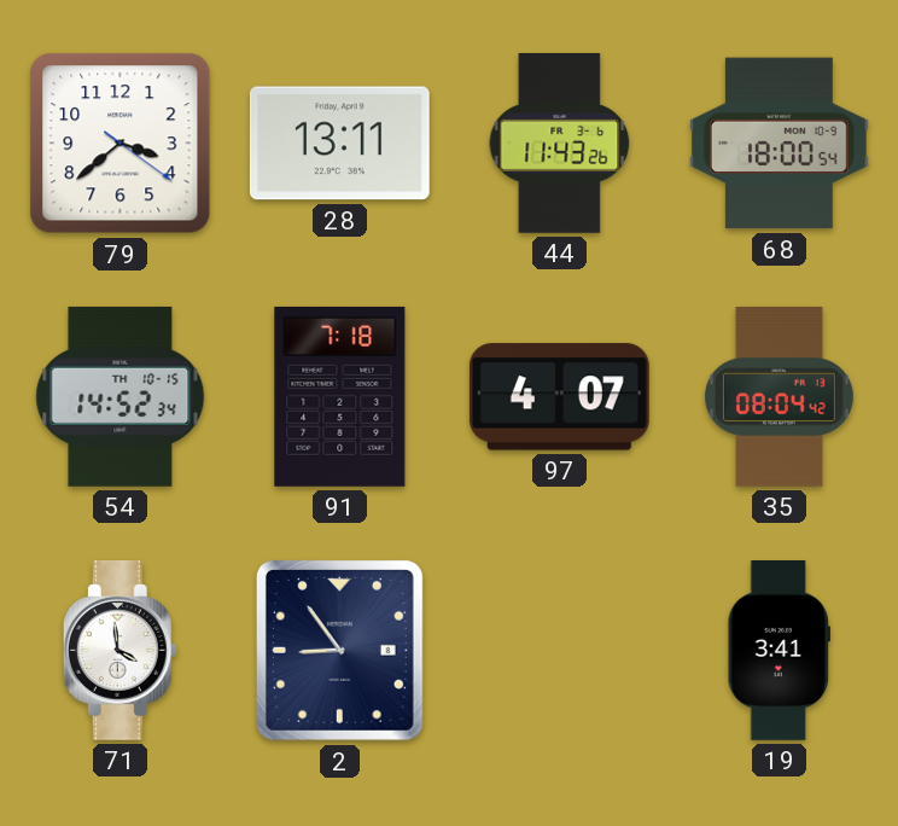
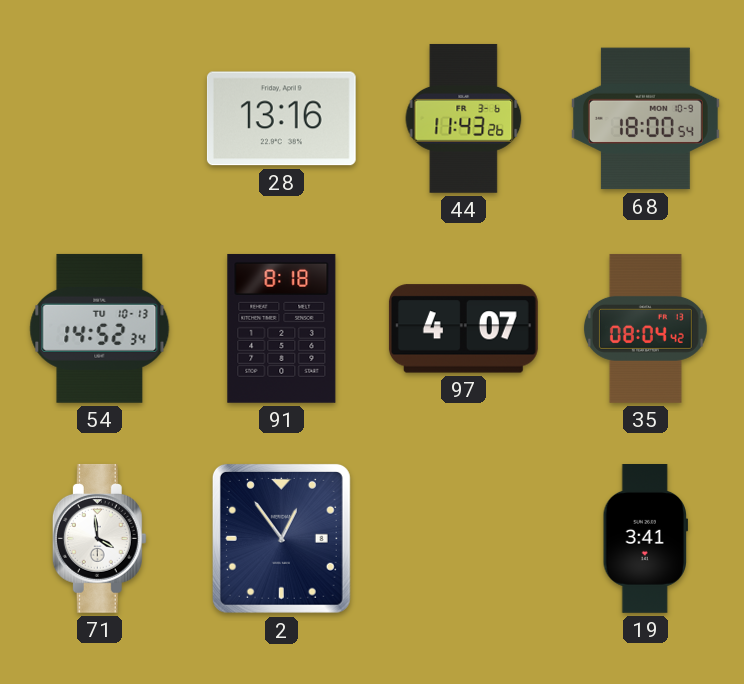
79: 3:38 -> none (121, 144)
28: 13:11 -> 13:16 (281, 119)
54 date: TH 10-15 -> TU 10-13 (100, 328)
91: 7:18 -> 8:18 (282, 328)
2: 8:54 -> 12:54 (281, 538)
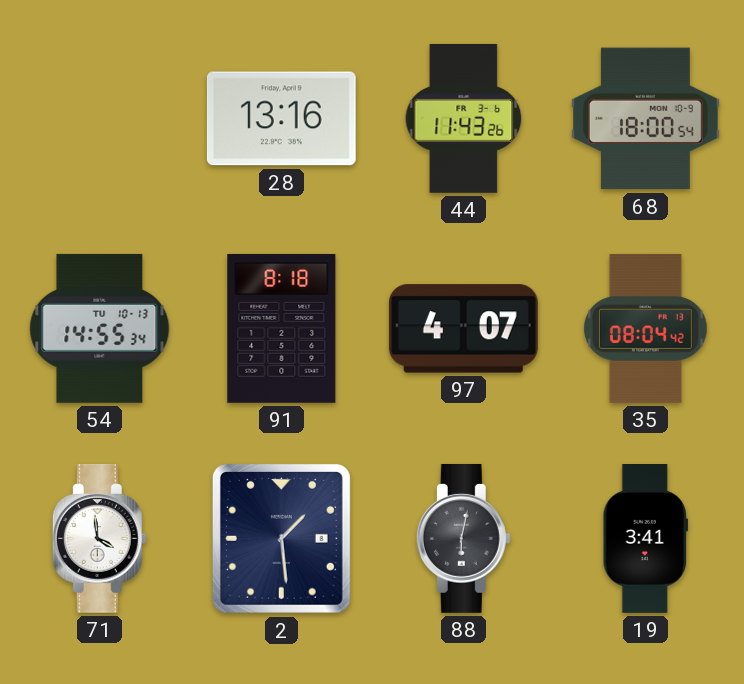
54: 14:52 -> 14:55 (100, 328)
2: 12:54 -> 1:29 (281, 538)
88: none -> 6:02 (463, 538)
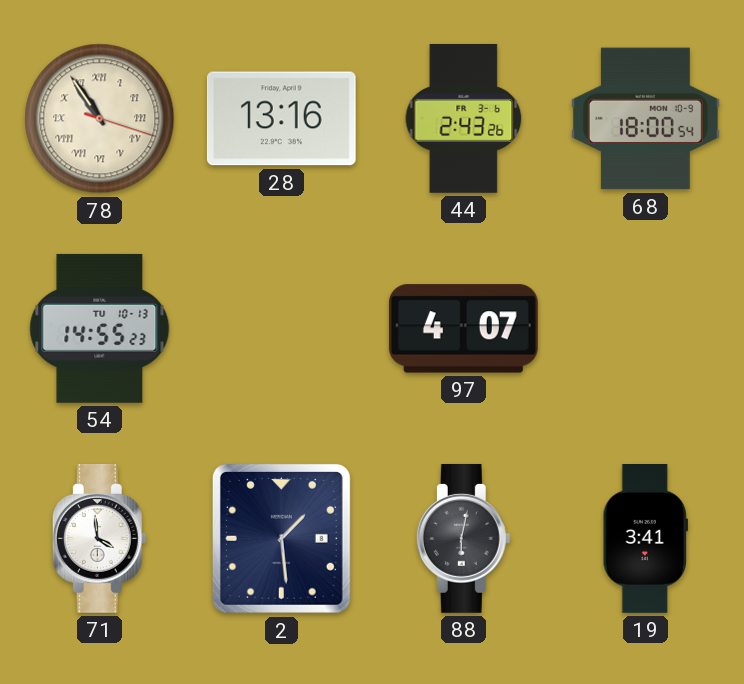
78: none -> 10:54 (100, 119)
44: 11:43 -> 2:43 (464, 118)
54: 14:55:34 -> 14:55:23 (100, 328)
91: 8:18 -> none (282, 328)
35: 08:04 -> none (645, 328)
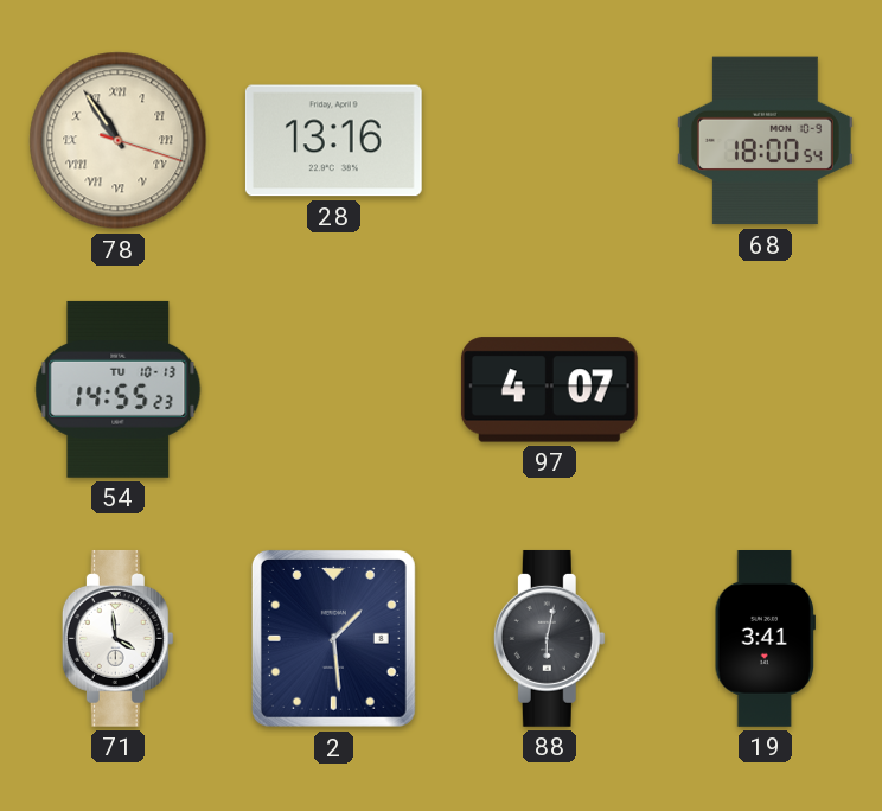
44: 2:43 -> none (464, 118)
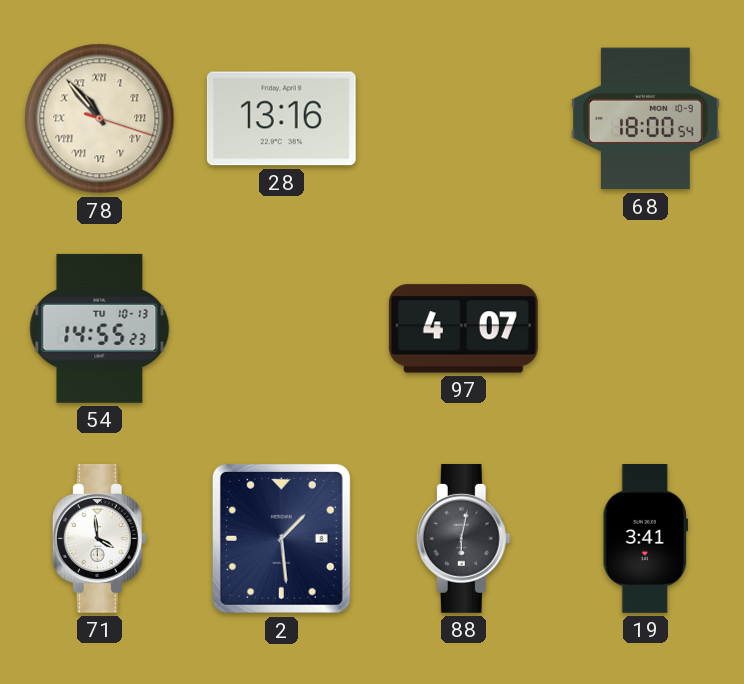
78: 10:54 -> 10:53 (100, 119)
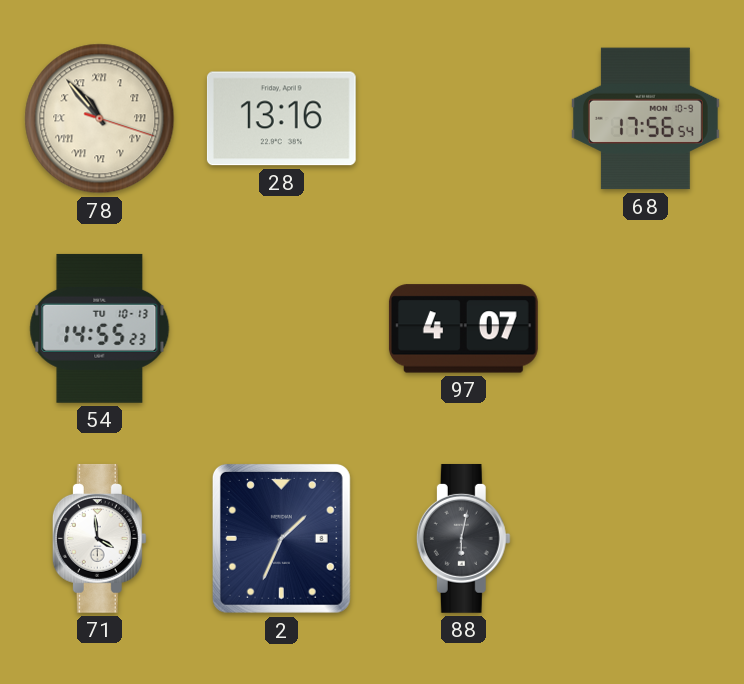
68: 18:00 -> 17:56 (645, 119)
2: 1:29 -> 1:34 (281, 538)
19: 3:41 -> none (645, 539)
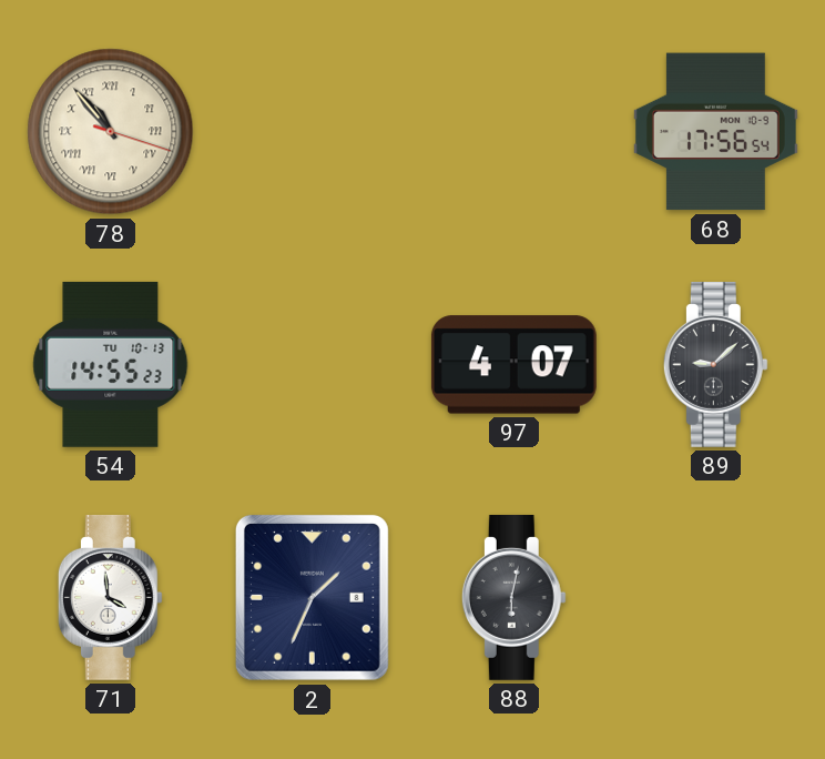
28: 13:16 -> none (281, 119)
89: none -> 9:08 (715, 364)
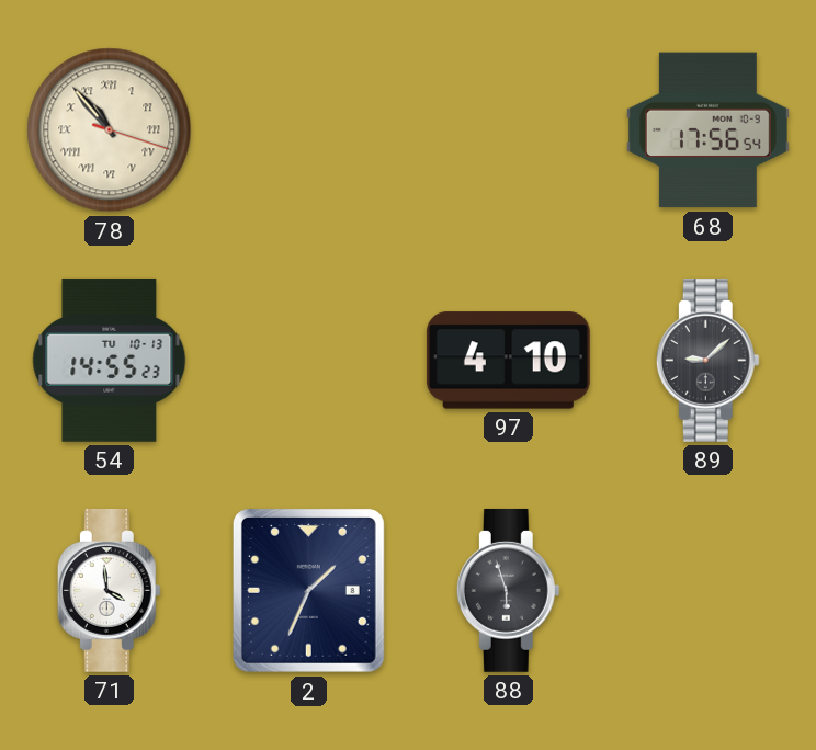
97: 4:07 -> 4:10 (508, 361)
88: 6:02 -> 5:57 (508, 590)
